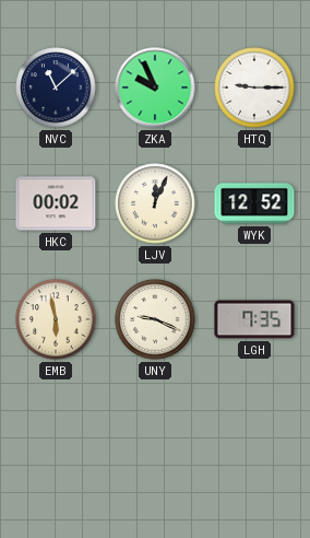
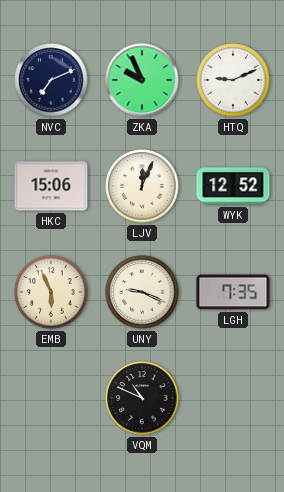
NVC: 11:08 -> 7:11 (51, 80)
HTQ: 9:15 -> 9:11 (233, 80)
HKC: 00:02 -> 15:06 (51, 186)
EMB: 5:58 -> 5:56 (51, 292)
VQM: none -> 10:49 (142, 398)
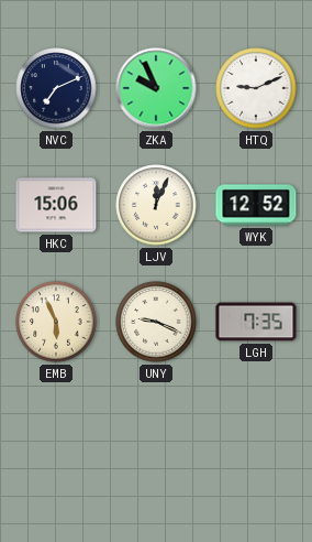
VQM: 10:49 -> none (142, 398)
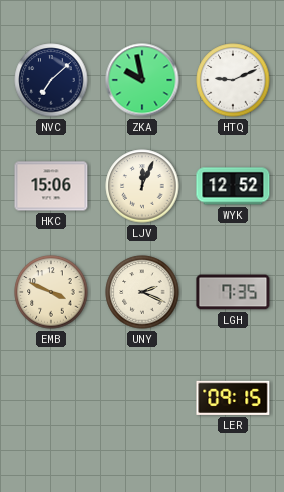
NVC: 7:11 -> 7:08 (51, 80)
ZKA: 9:56 -> 9:58 (142, 80)
EMB: 5:56 -> 3:49 (51, 292)
UNY: 9:19 -> 2:19 (142, 292)
LER: none -> 09:15 (233, 398)
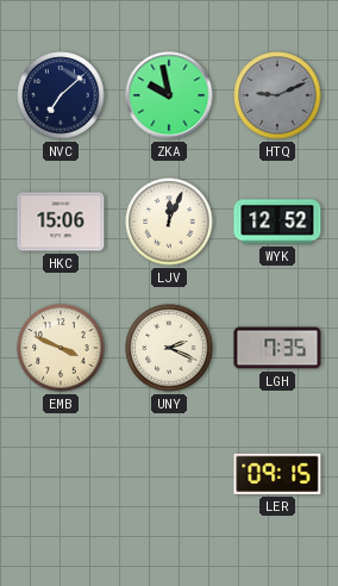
HTQ dial: white -> grey (277, 95)
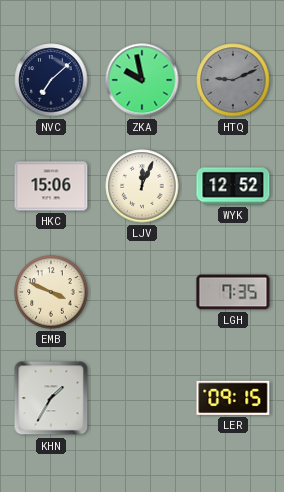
UNY: 2:19 -> none (169, 348)
KHN: none -> 1:35 (51, 398)
